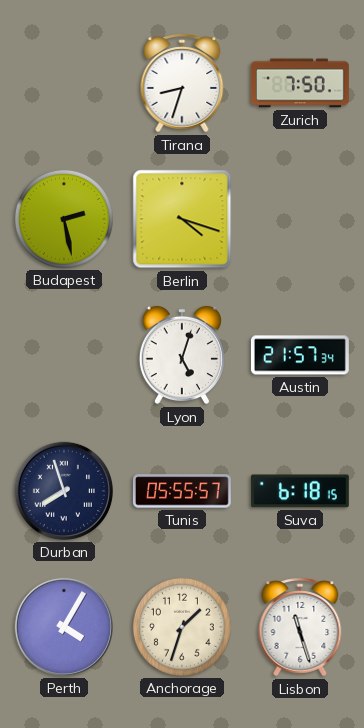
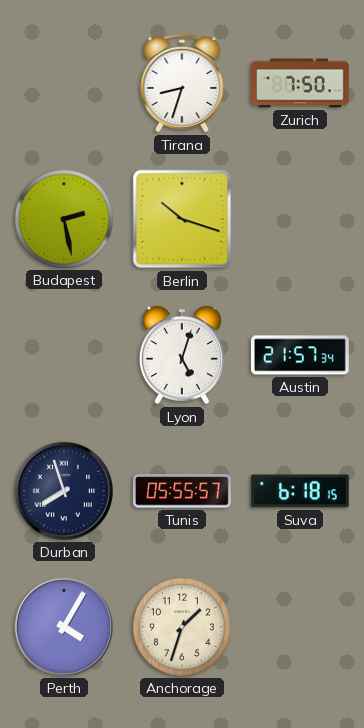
Berlin: 4:18 -> 10:18 (182, 219)
Lisbon: 11:27 -> none (300, 627)
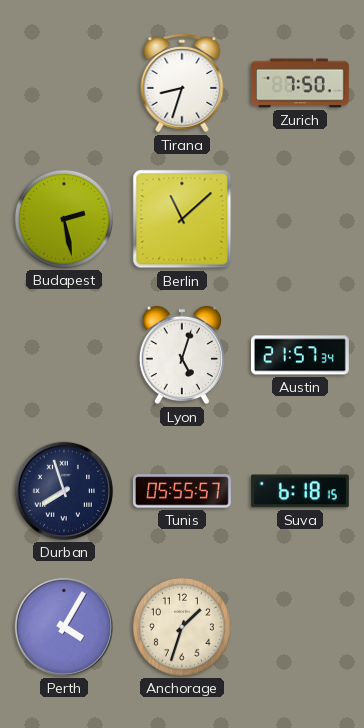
Berlin: 10:18 -> 11:08 (182, 219)
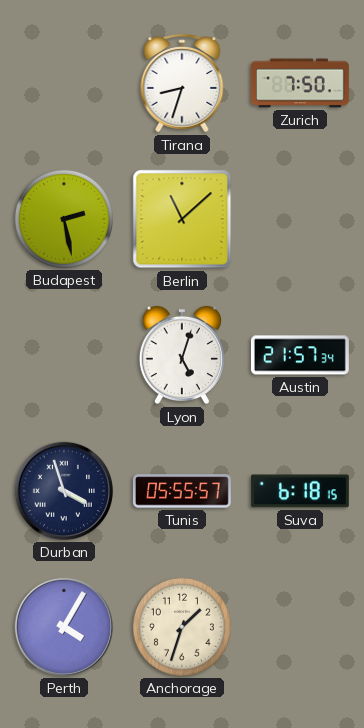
Durban: 7:57 -> 3:57 (64, 491)
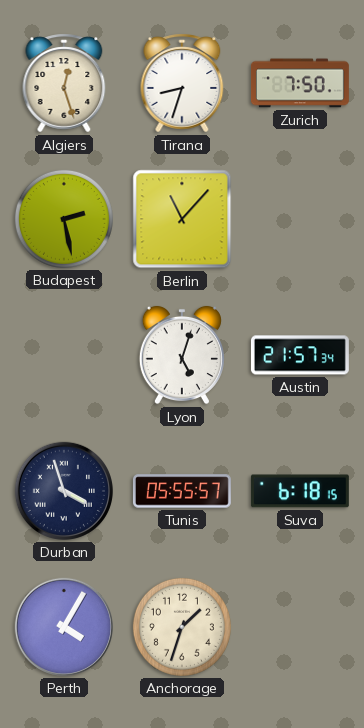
Algiers: none -> 12:27 (64, 83)
Berlin: 11:08 -> 11:07 (182, 219)
